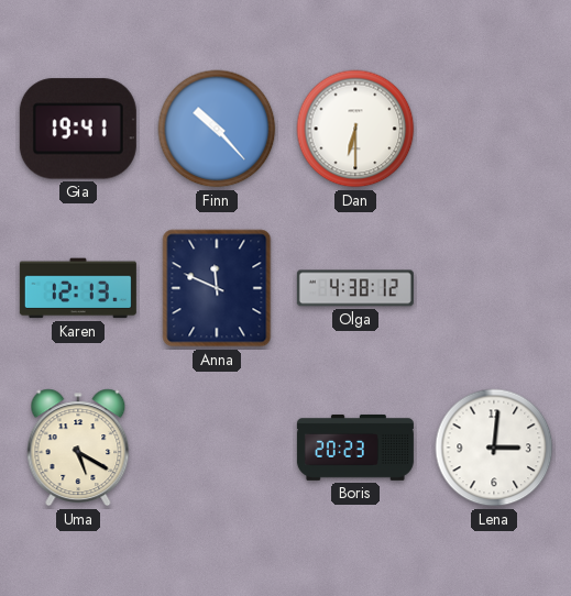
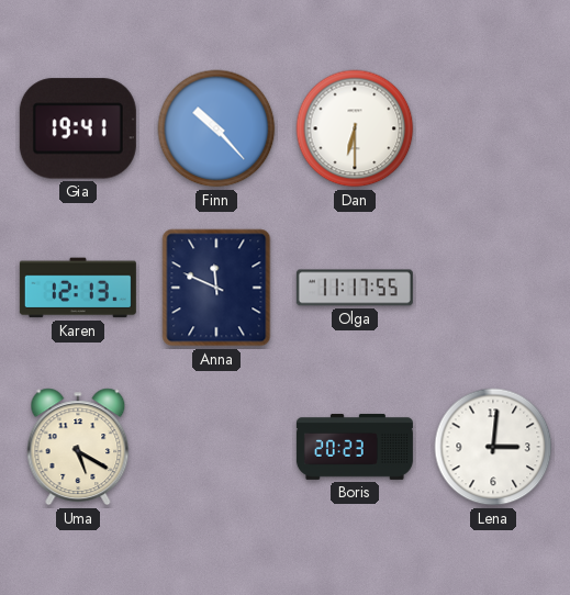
Olga: 4:38 -> 11:17 (355, 288)
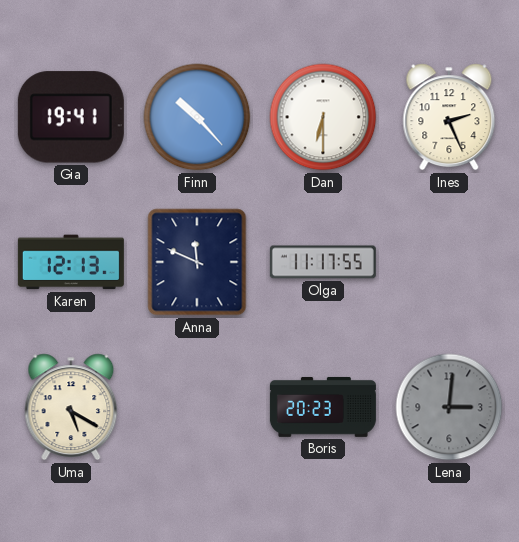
Ines: none -> 2:26 (449, 117)
Lena dial: white -> grey (449, 407)
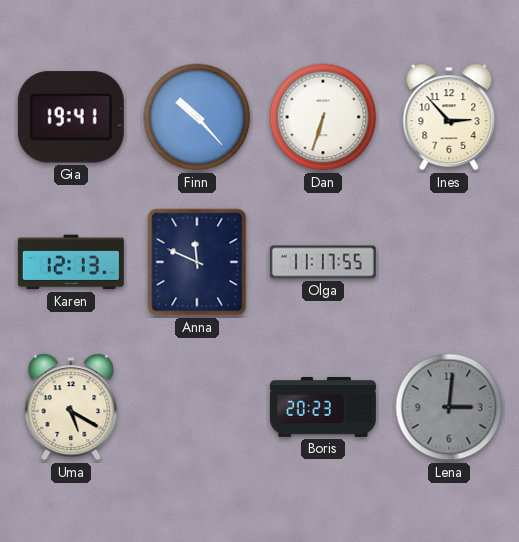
Dan: 6:30 -> 6:33 (323, 117)
Ines: 2:26 -> 2:53 (449, 117)
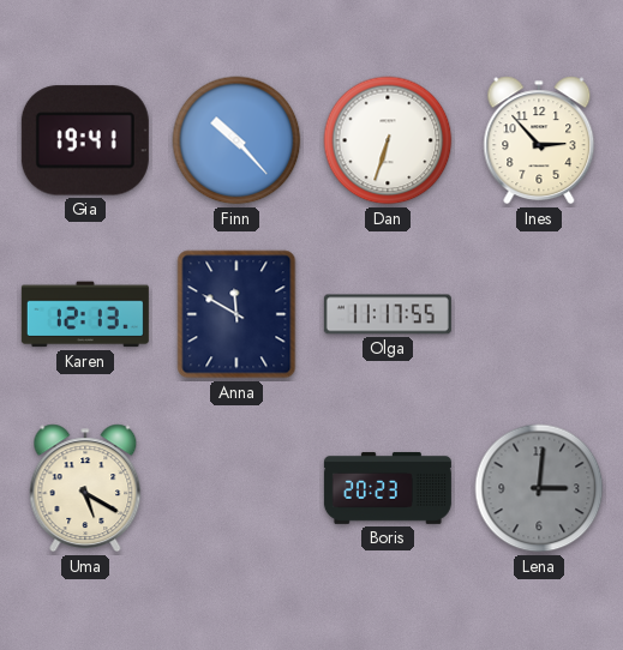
Anna: 11:49 -> 11:50 (236, 314)
